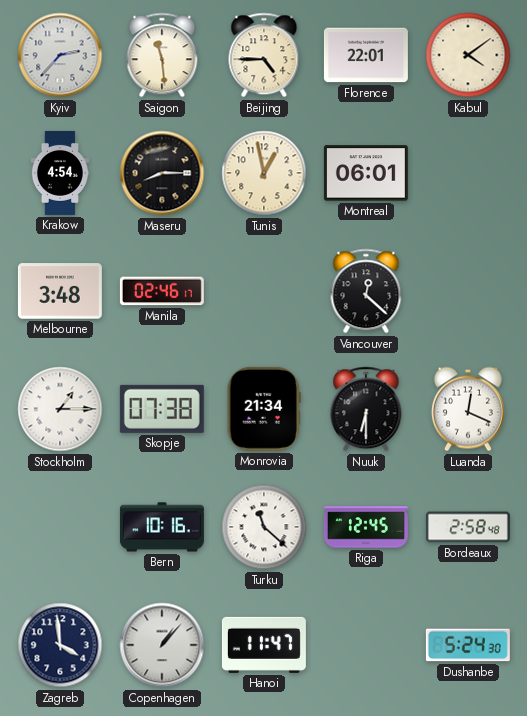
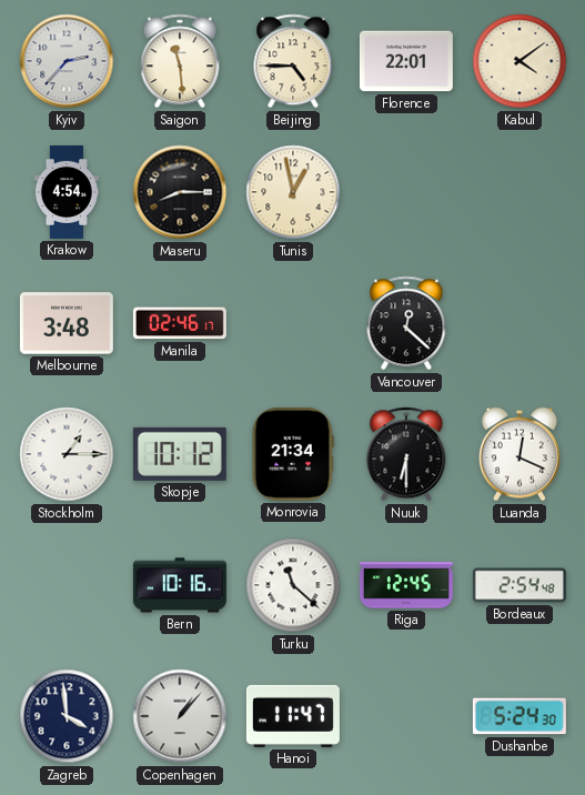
Montreal: 06:01 -> none (366, 173)
Skopje: 07:38 -> 10:12 (180, 454)
Bordeaux: 2:58 -> 2:54 (520, 585)
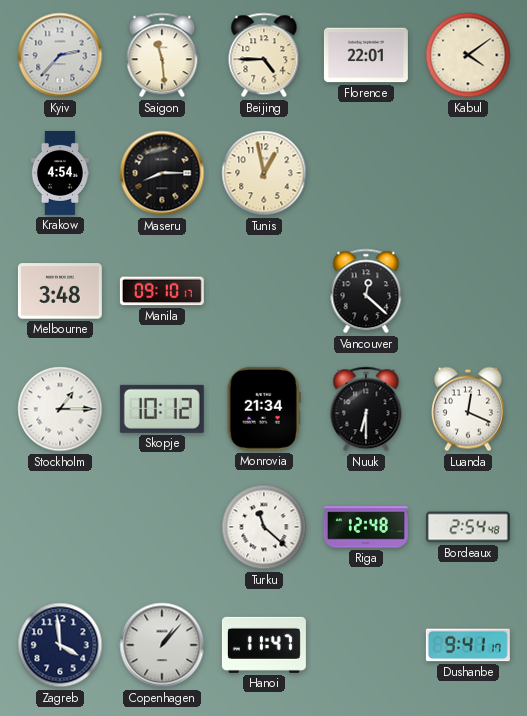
Manila: 02:46 -> 09:10 (162, 291)
Bern: 10:16 -> none (180, 585)
Riga: 12:45 -> 12:48 (366, 527)
Dushanbe: 5:24 -> 9:41 (468, 645)
